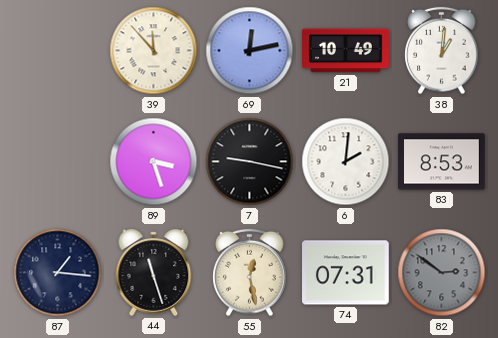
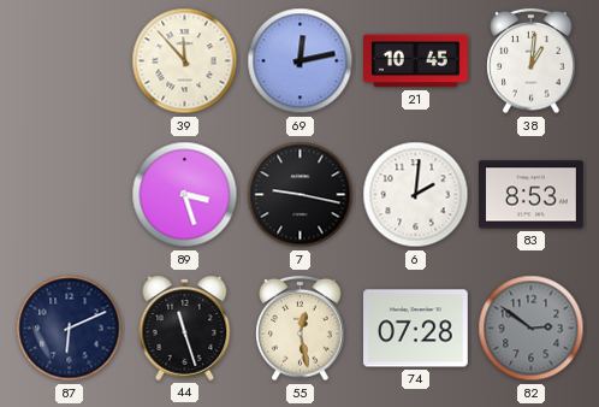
21: 10:49 -> 10:45 (416, 61)
87: 1:16 -> 6:11 (70, 329)
74: 07:31 -> 07:28 (416, 329)
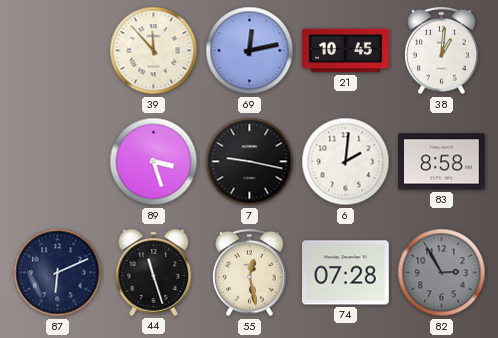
83: 8:53 -> 8:58 (442, 162)
82: 2:51 -> 2:55 (442, 273)
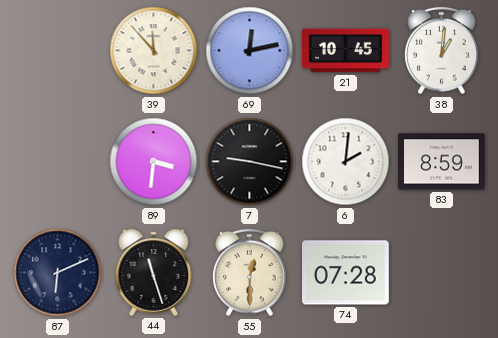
89: 3:27 -> 3:31 (154, 162)
83: 8:58 -> 8:59 (442, 162)
55: 12:28 -> 12:30 (250, 273)
82: 2:55 -> none (442, 273)
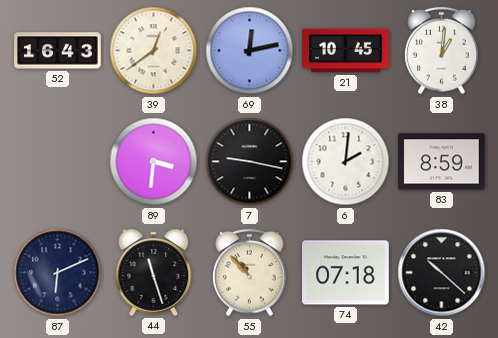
52: none -> 16:43 (58, 51)
39: 11:53 -> 12:39 (154, 51)
55: 12:30 -> 10:53 (250, 273)
74: 07:28 -> 07:18 (346, 273)
42: none -> 10:22 (442, 273)
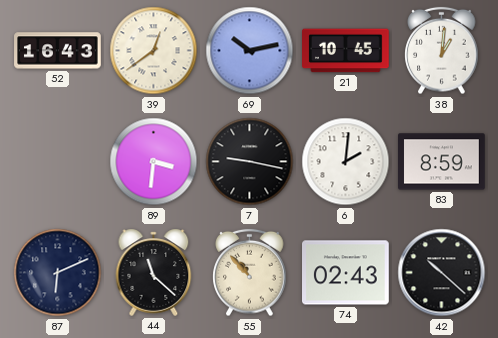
69: 12:13 -> 10:13 (250, 51)
44: 11:27 -> 11:22 (154, 272)
74: 07:18 -> 02:43 (346, 273)
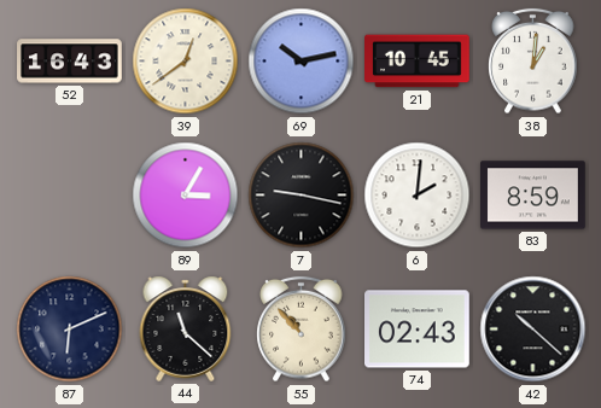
89: 3:31 -> 3:05 (186, 196)
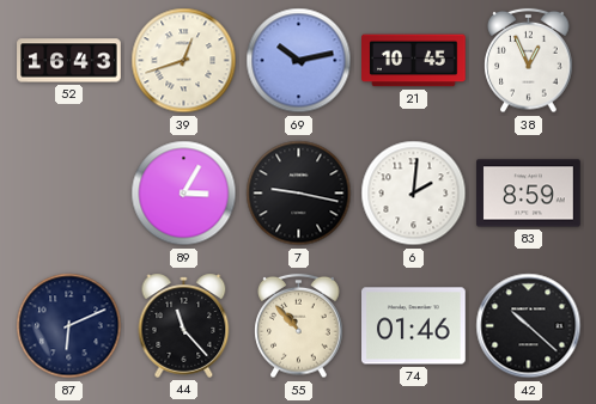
39: 12:39 -> 12:42 (184, 61)
38: 1:01 -> 12:56 (529, 61)
44: 11:22 -> 11:23 (184, 325)
74: 02:43 -> 01:46 (414, 326)
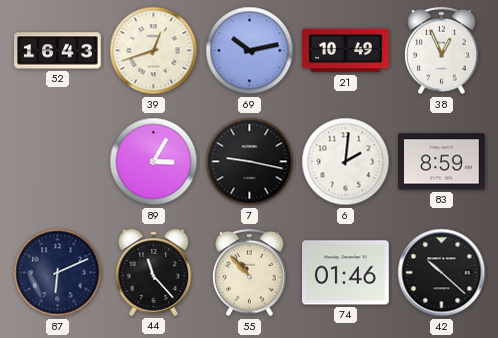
21: 10:45 -> 10:49 (346, 51)
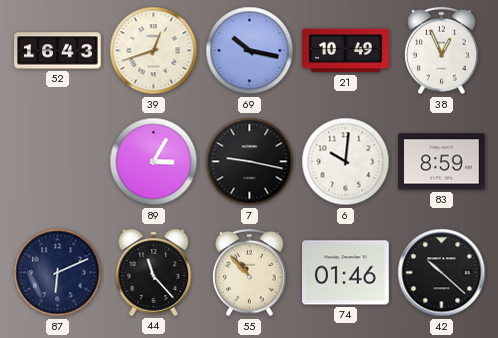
69: 10:13 -> 10:17 (250, 51)
6: 2:01 -> 10:01 (346, 162)
